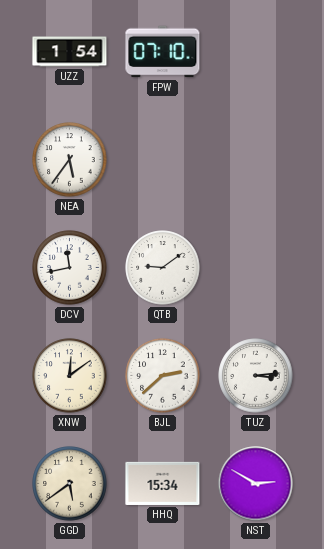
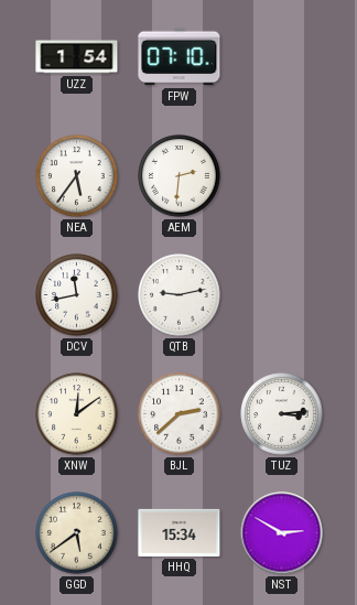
AEM: none -> 2:31 (180, 176)
QTB: 9:09 -> 9:13 (180, 295)
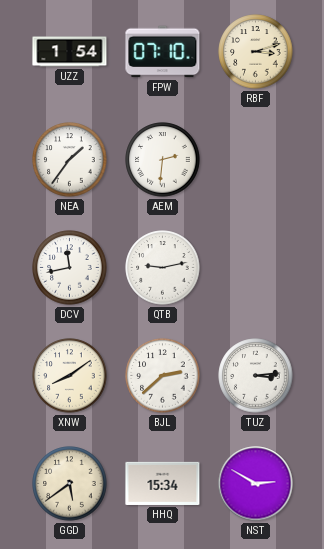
RBF: none -> 3:12 (256, 52)
NEA: 5:36 -> 1:36 (70, 160)
XNW: 12:09 -> 8:09 (70, 376)
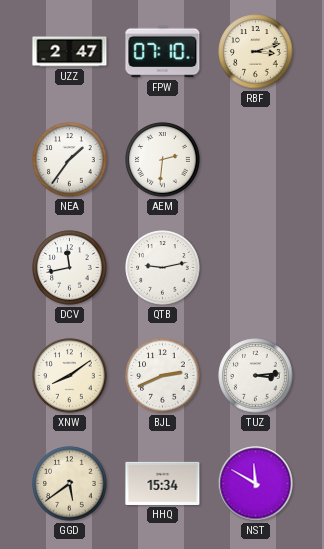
UZZ: 1:54 -> 2:47 (70, 52)
BJL: 2:38 -> 2:41 (163, 376)
NST: 2:50 -> 11:50 (256, 484)
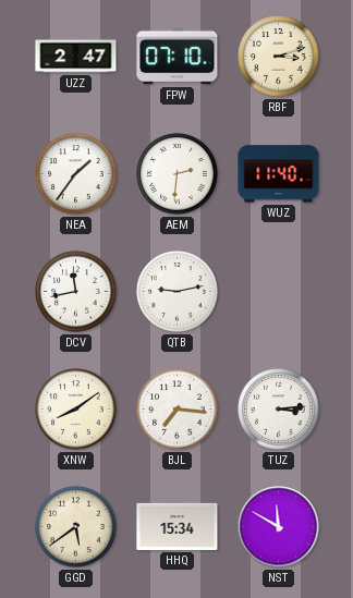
WUZ: none -> 11:40 (279, 174)
BJL: 2:41 -> 7:16 (178, 410)
